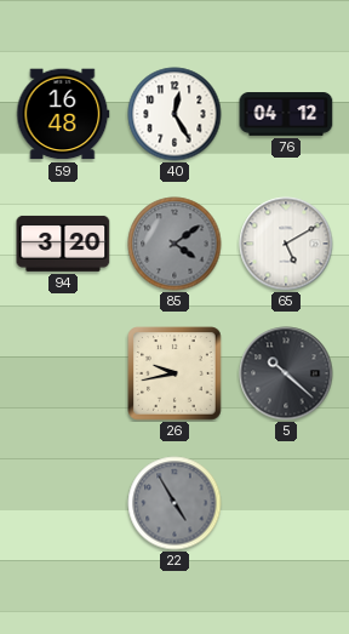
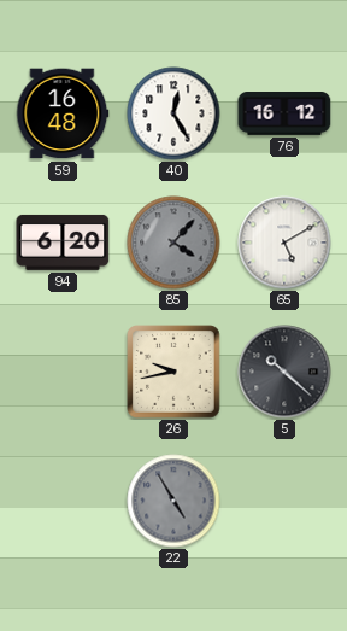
76: 04:12 -> 16:12 (284, 115)
94: 3:20 -> 6:20 (63, 243)
85: 4:09 -> 4:07 (173, 243)
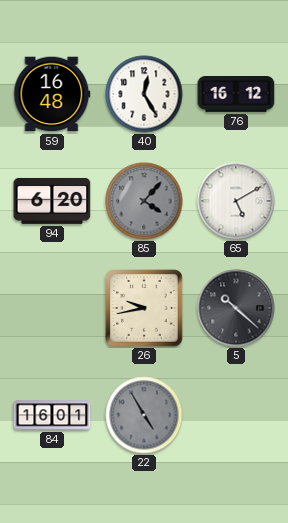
84: none -> 16:01 (52, 415)
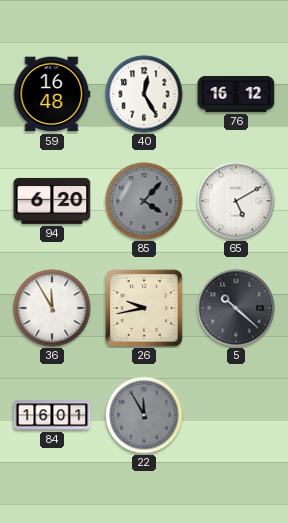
36: none -> 11:55 (52, 308)
22: 4:55 -> 11:55 (144, 415)
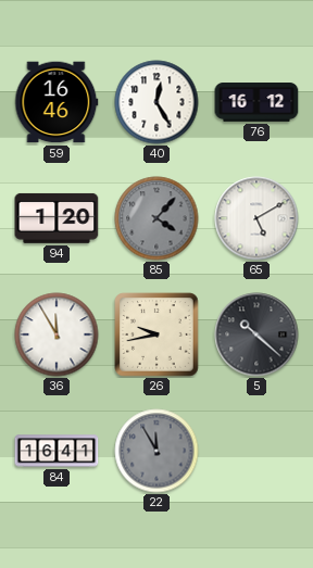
59: 16:48 -> 16:46 (57, 102)
94: 6:20 -> 1:20 (57, 218)
84: 16:01 -> 16:41 (57, 451)
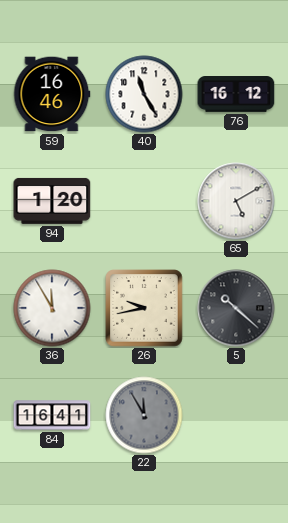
40: 12:25 -> 11:25 (144, 94)
85: 4:07 -> none (156, 218)
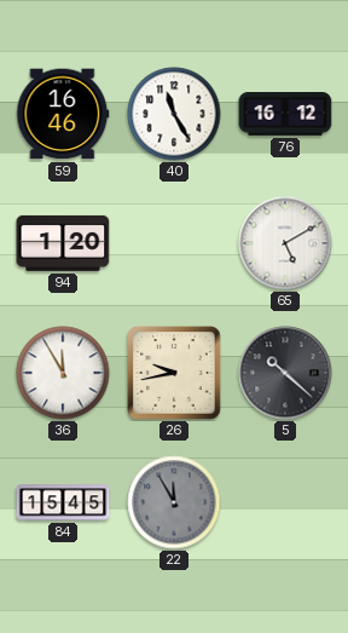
84: 16:41 -> 15:45 (63, 502)
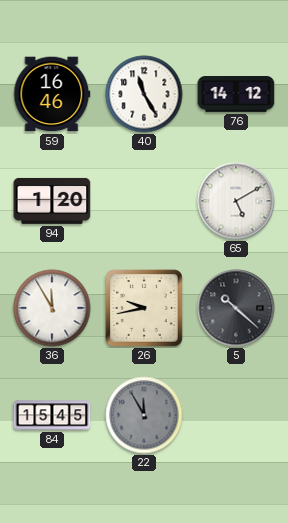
76: 16:12 -> 14:12 (236, 95)
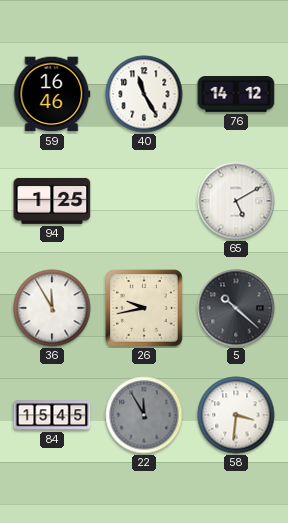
94: 1:20 -> 1:25 (52, 201)
58: none -> 3:31 (236, 415)
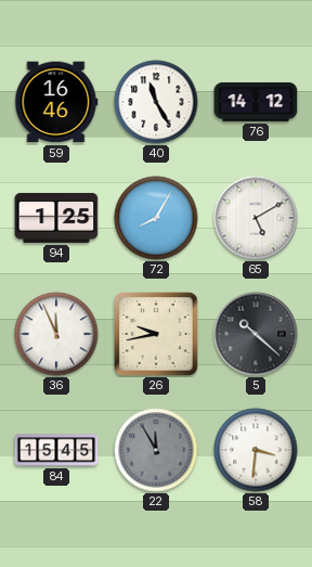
72: none -> 8:05 (156, 218)
36: 11:55 -> 11:56 (56, 334)
